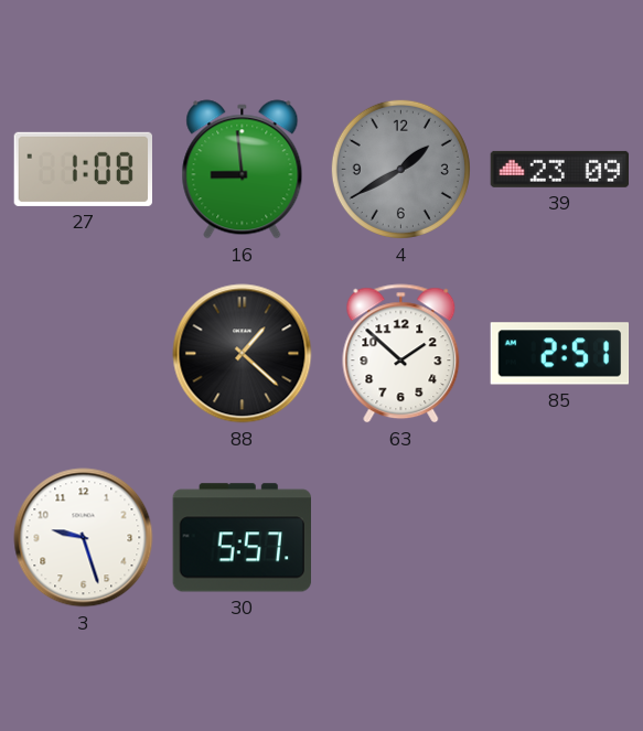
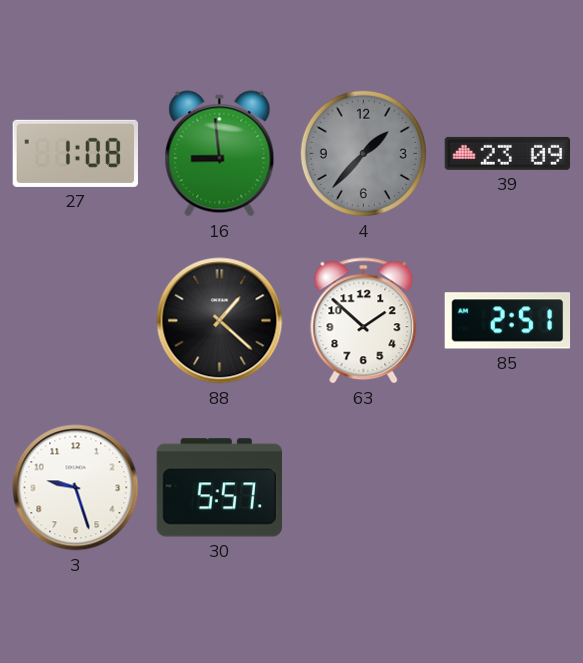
4: 1:40 -> 1:37 (363, 153)
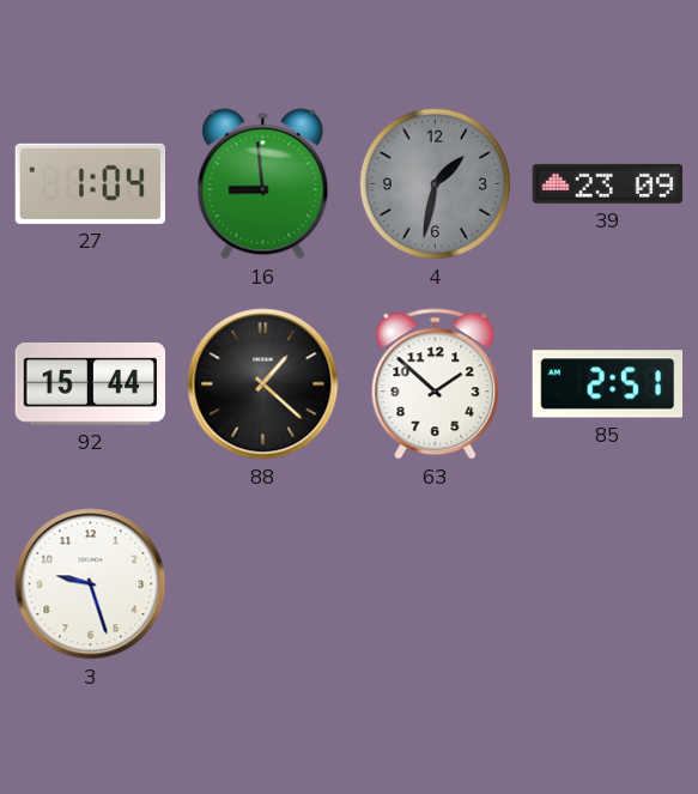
27: 1:08 -> 1:04 (91, 183)
4: 1:37 -> 1:32 (435, 183)
92: none -> 15:44 (91, 384)
30: 5:57 -> none (219, 488)
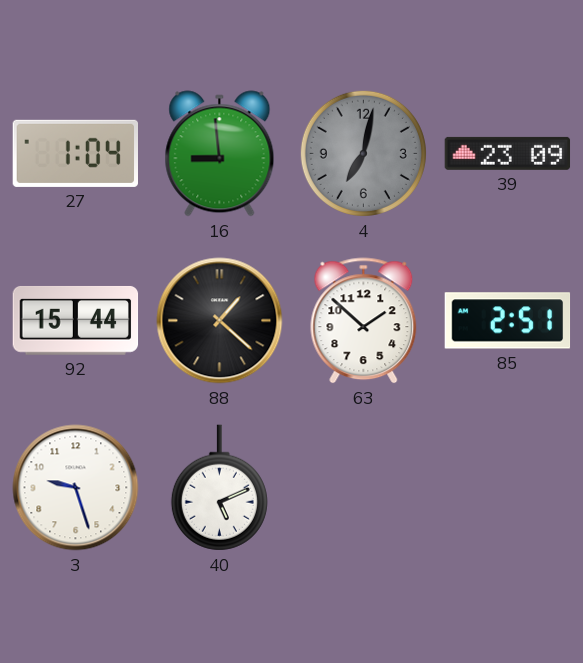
4: 1:32 -> 7:02 (363, 153)
40: none -> 5:11 (219, 488)
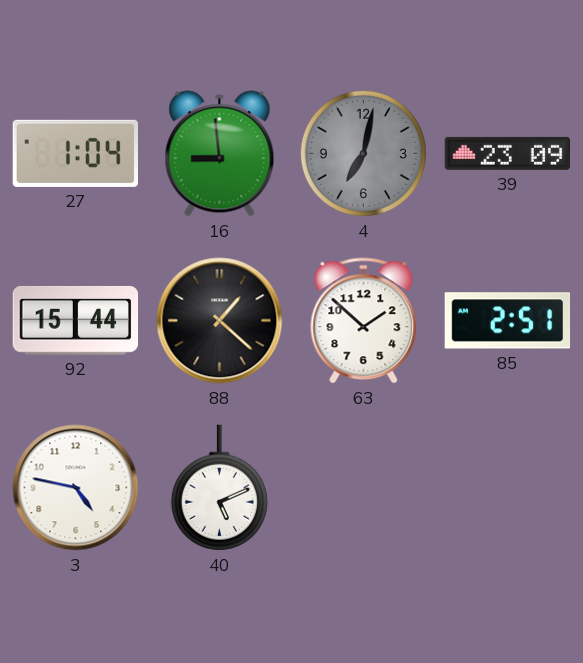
3: 9:27 -> 4:47 (76, 488)
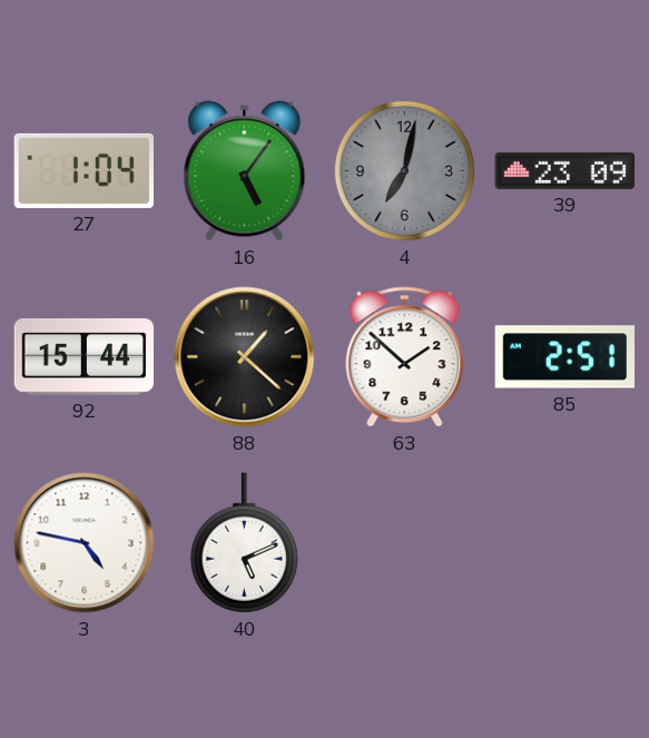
16: 8:59 -> 5:06 (245, 171)
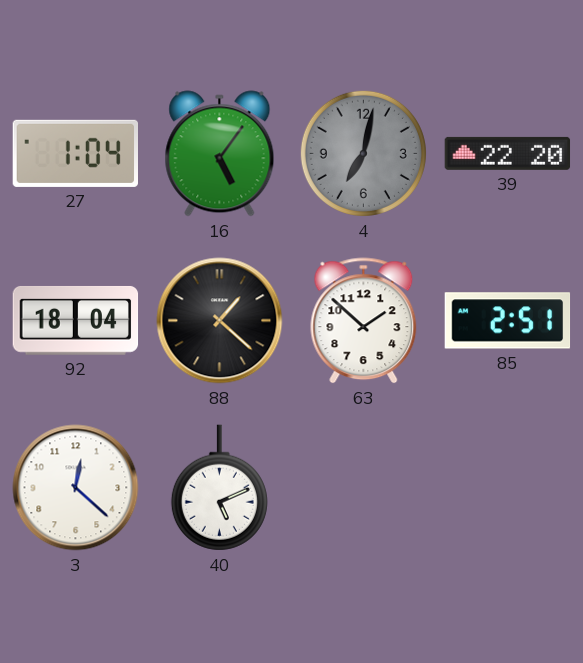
39: 23:09 -> 22:20 (508, 153)
92: 15:44 -> 18:04 (76, 321)
3: 4:47 -> 12:22 (76, 488)
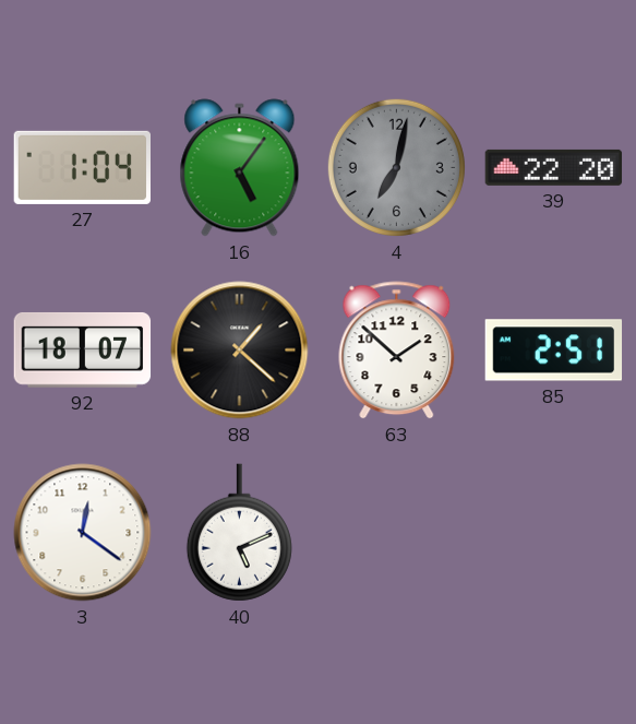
92: 18:04 -> 18:07 (83, 351)
3: 12:22 -> 12:21 (83, 533)
